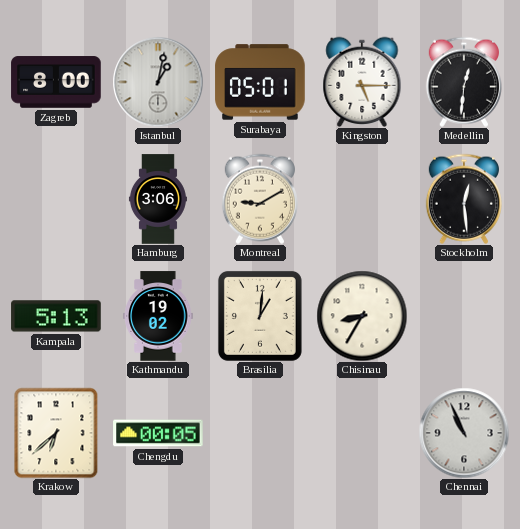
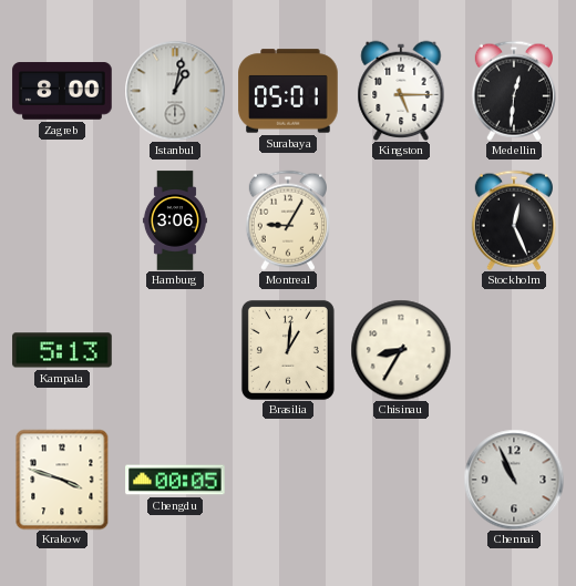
Montreal: 9:10 -> 9:05 (288, 220)
Stockholm: 12:29 -> 12:26 (514, 220)
Kathmandu: 19:02 -> none (158, 316)
Krakow: 6:38 -> 3:48 (62, 480)
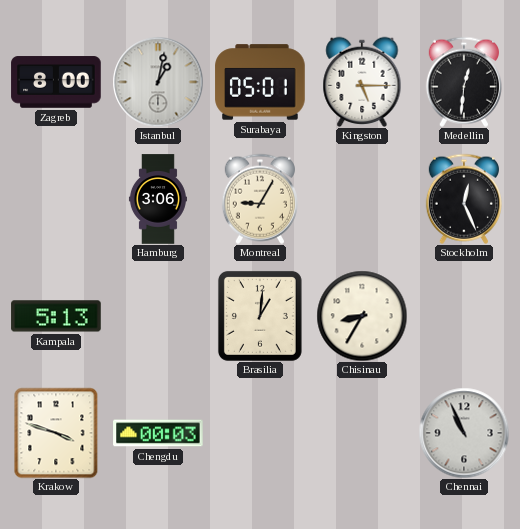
Chengdu: 00:05 -> 00:03 (158, 433)
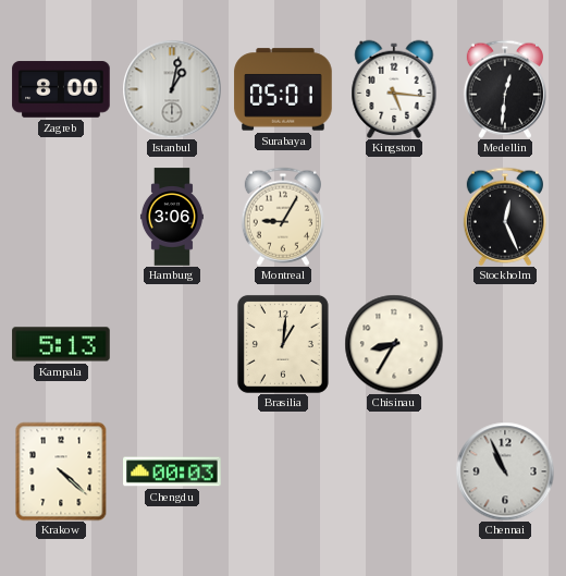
Kingston: 5:15 -> 5:16 (394, 88)
Krakow: 3:48 -> 4:22 (61, 471)
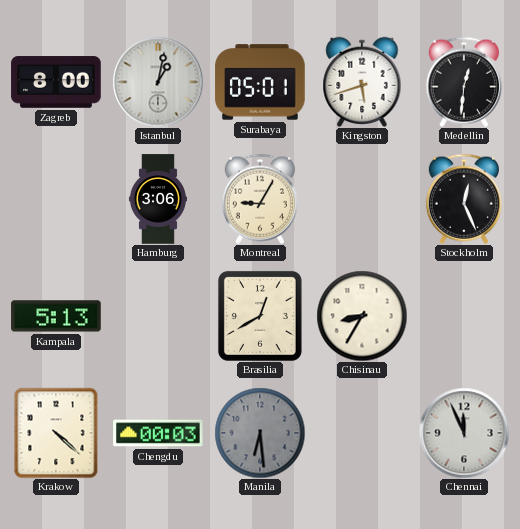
Kingston: 5:16 -> 5:42 (362, 81)
Brasilia: 1:01 -> 12:40 (260, 316)
Manila: none -> 6:29 (260, 433)
Chennai: 10:56 -> 11:56 (464, 433)
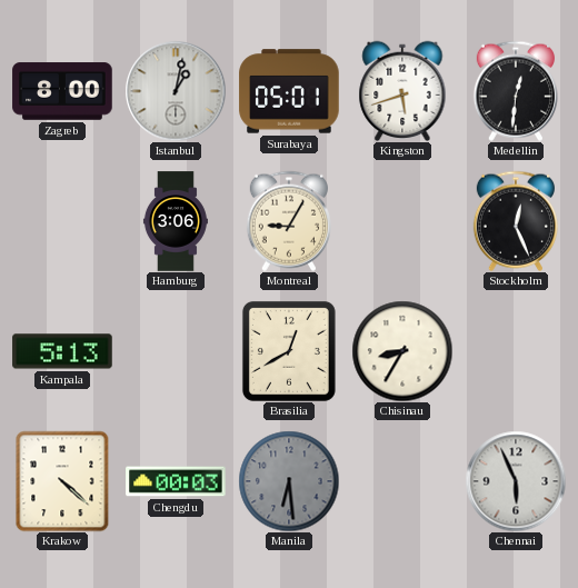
Chennai: 11:56 -> 5:56 (516, 481)
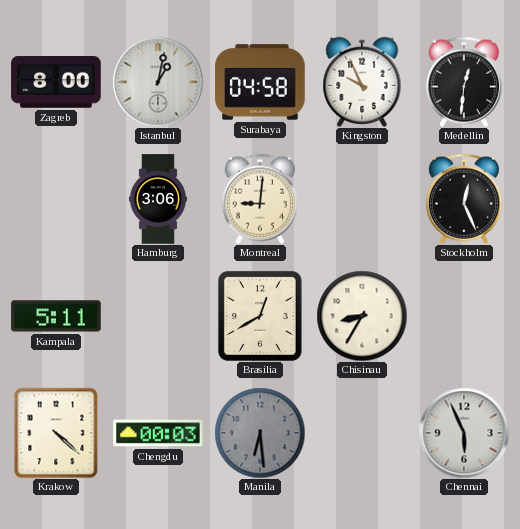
Surabaya: 05:01 -> 04:58 (260, 82)
Kingston: 5:42 -> 9:56 (362, 81)
Montreal: 9:05 -> 9:01 (260, 199)
Kampala: 5:13 -> 5:11 (56, 316)
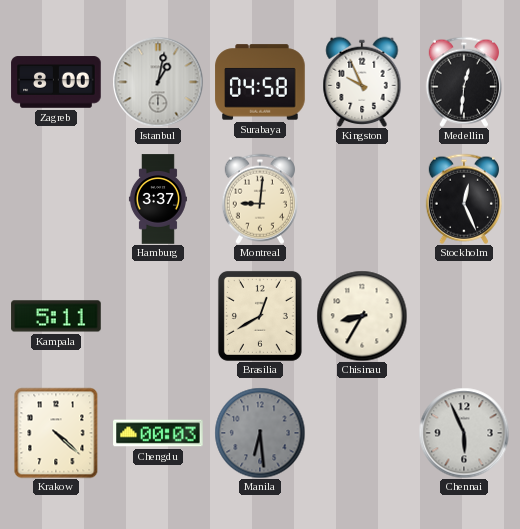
Hamburg: 3:06 -> 3:37 (158, 199)
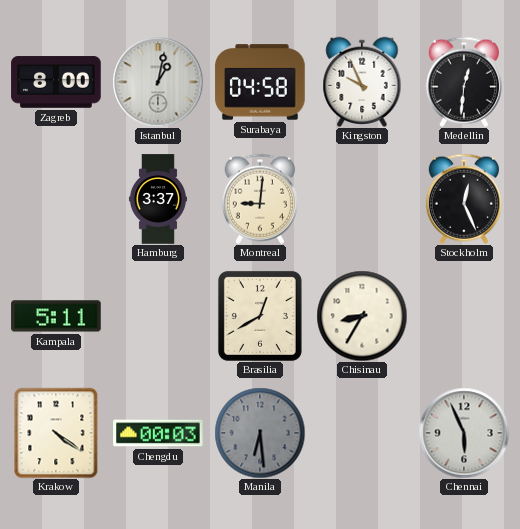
Krakow: 4:22 -> 4:21 (56, 433)
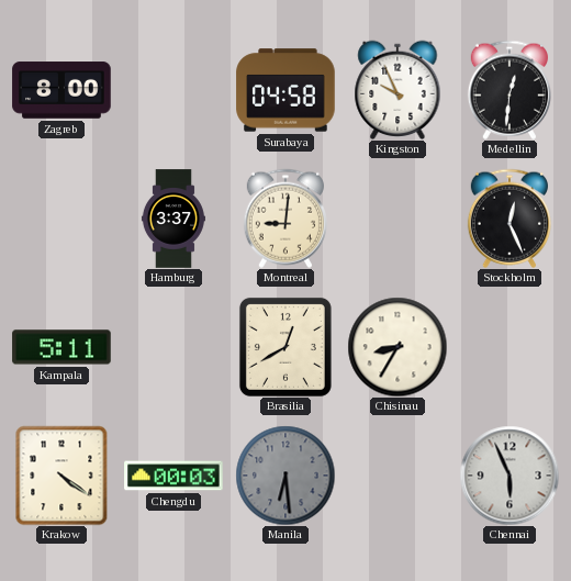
Istanbul: 1:02 -> none (158, 82)
